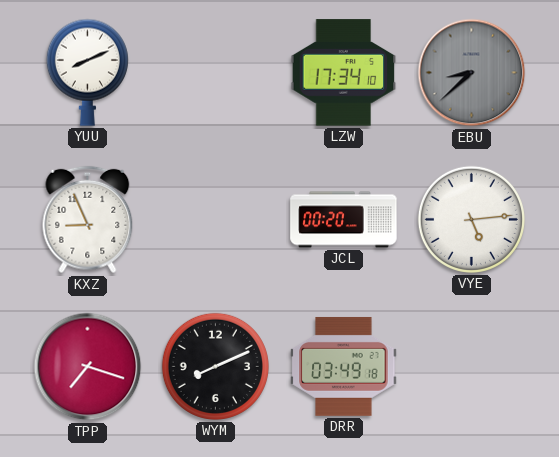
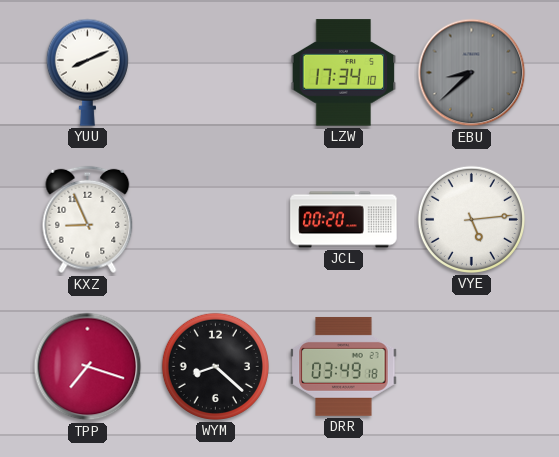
WYM: 8:11 -> 8:22 (215, 366)
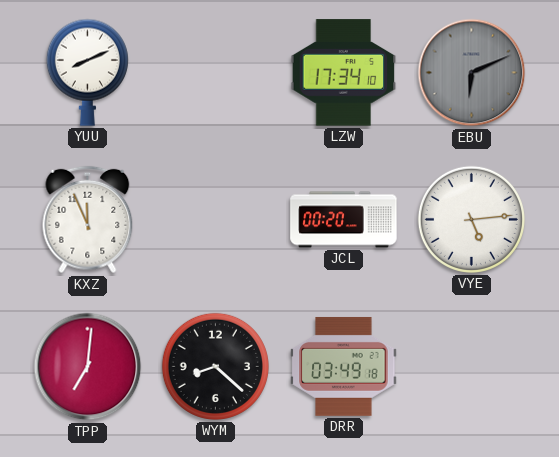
EBU: 8:38 -> 6:11 (472, 73)
KXZ: 8:56 -> 11:56 (88, 220)
TPP: 7:18 -> 7:01 (88, 367)
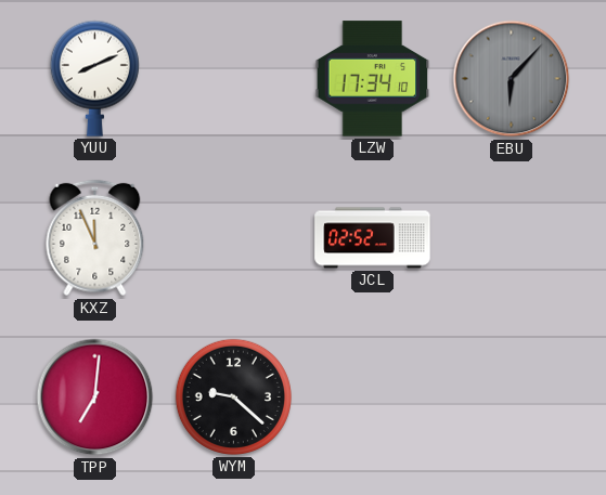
EBU: 6:11 -> 6:07 (512, 79)
JCL: 00:20 -> 02:52 (373, 238)
VYE: 5:14 -> none (471, 219)
WYM: 8:22 -> 9:22 (233, 396)
DRR: 03:49 -> none (344, 366)
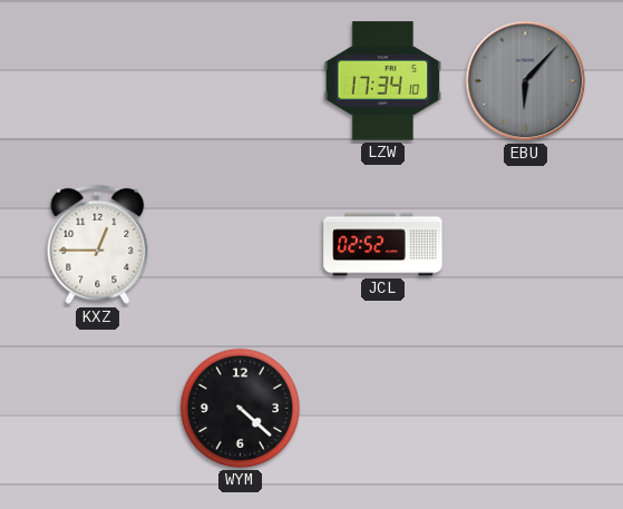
YUU: 8:11 -> none (94, 78)
KXZ: 11:56 -> 12:45 (98, 245)
TPP: 7:01 -> none (95, 398)
WYM: 9:22 -> 4:22 (240, 408)
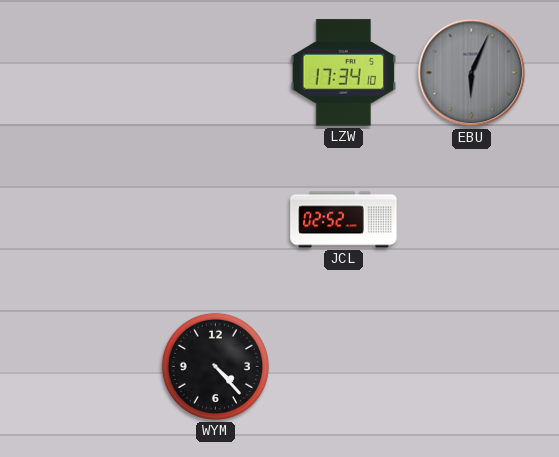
EBU: 6:07 -> 6:04 (472, 73)
KXZ: 12:45 -> none (98, 245)
WYM: 4:22 -> 4:23 (215, 366)
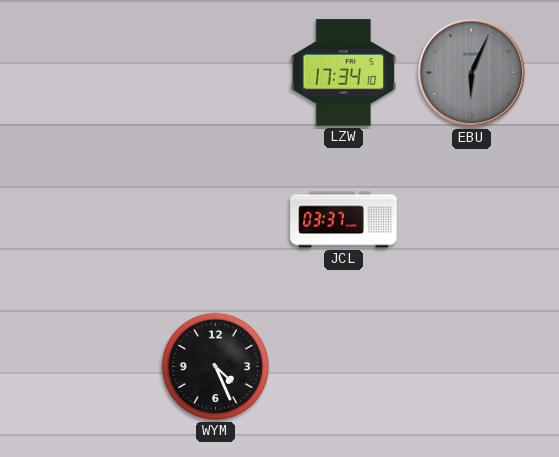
JCL: 02:52 -> 03:37 (344, 220)
WYM: 4:23 -> 4:26 (215, 366)
